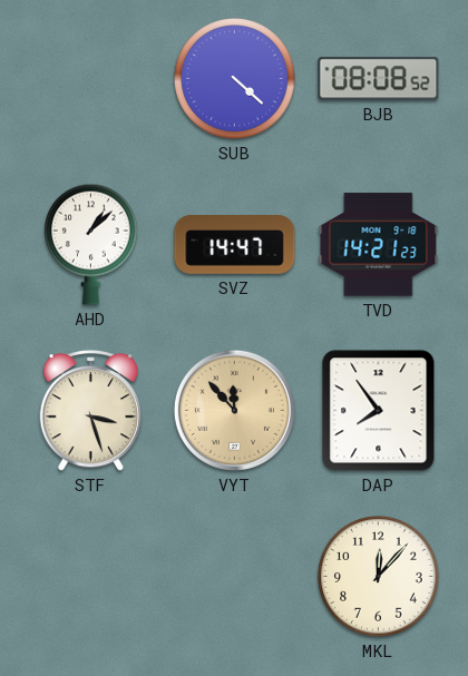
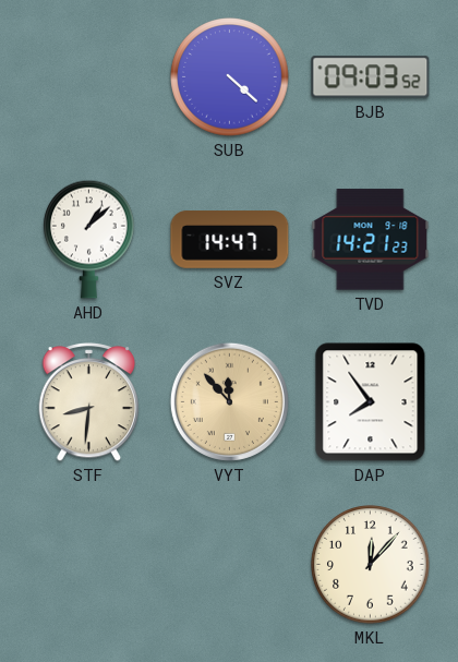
BJB: 08:08 -> 09:03 (371, 77)
STF: 3:27 -> 8:31 (89, 402)
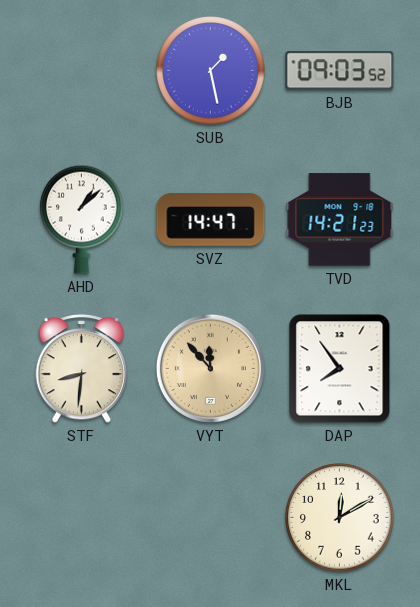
SUB: 4:22 -> 1:28 (211, 71)
MKL: 12:07 -> 12:10 (340, 518)
